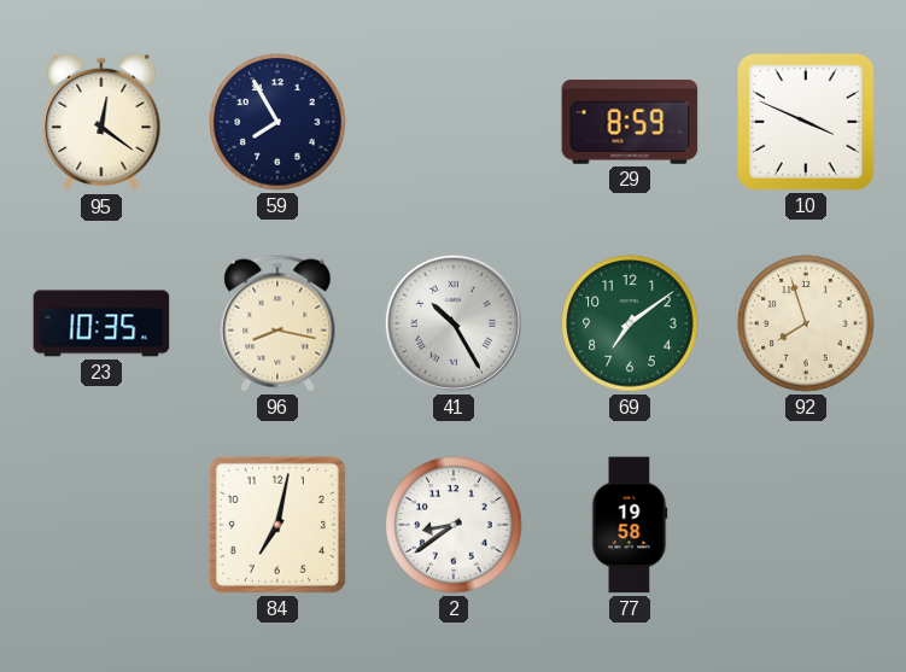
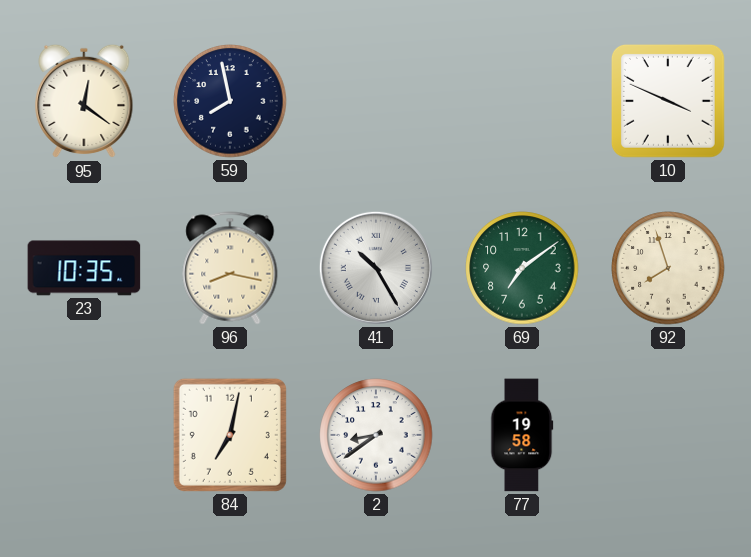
59: 7:55 -> 7:58 (230, 101)
29: 8:59 -> none (630, 123)
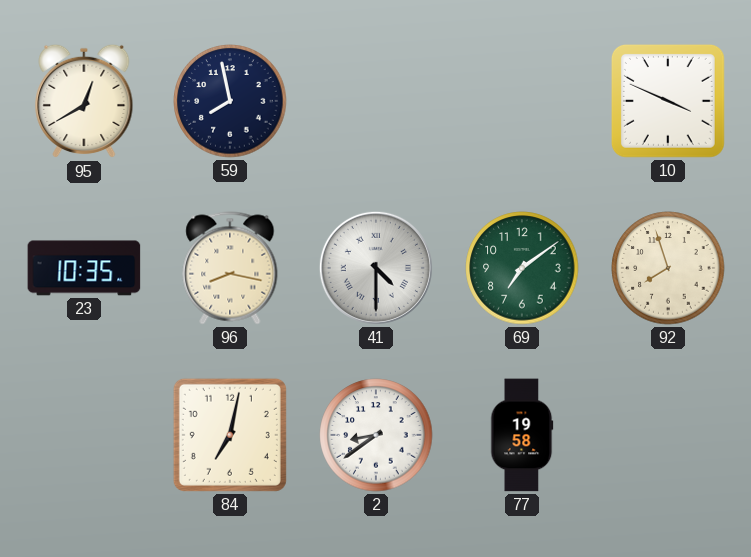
95: 12:21 -> 12:40 (84, 101)
41: 10:25 -> 4:30 (376, 268)
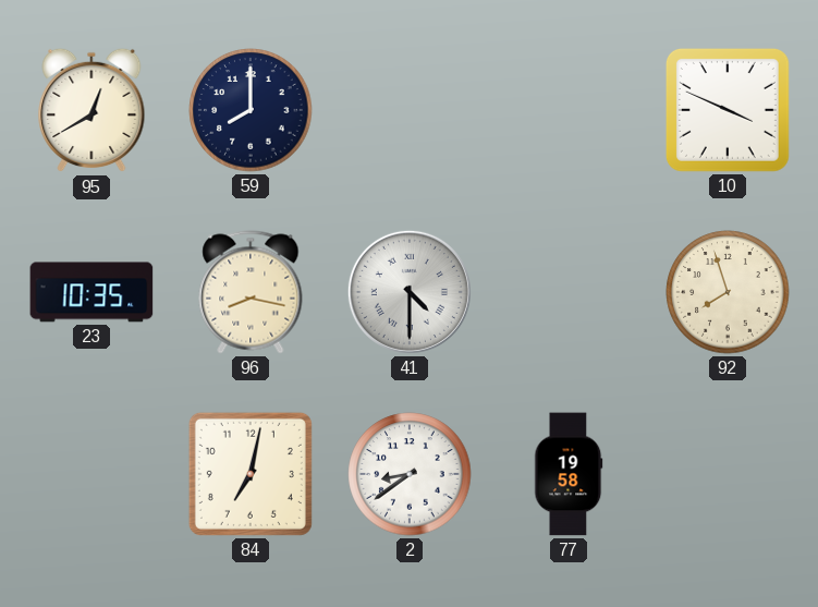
59: 7:58 -> 8:00 (251, 110)
69: 7:09 -> none (522, 268)
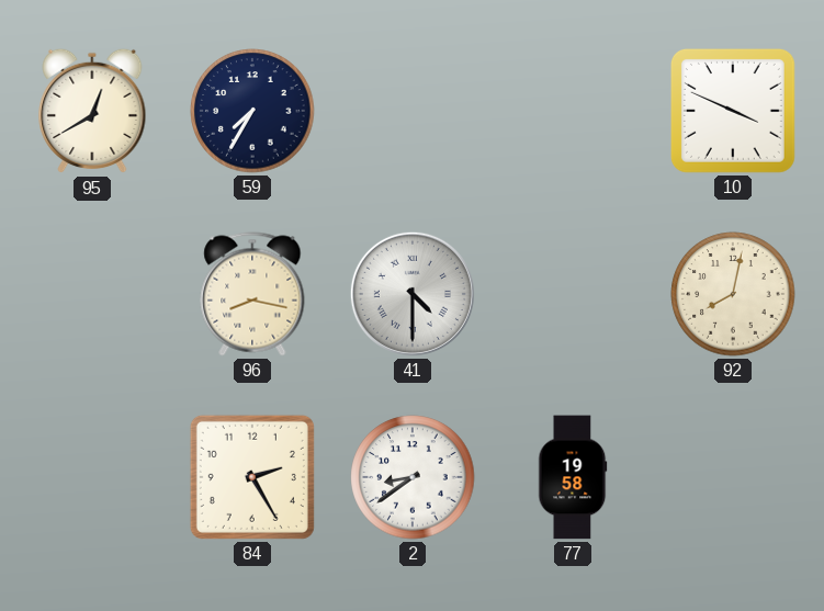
59: 8:00 -> 7:35 (252, 111)
23: 10:35 -> none (91, 292)
92: 7:57 -> 8:02 (733, 294)
84: 7:02 -> 2:25 (252, 477)
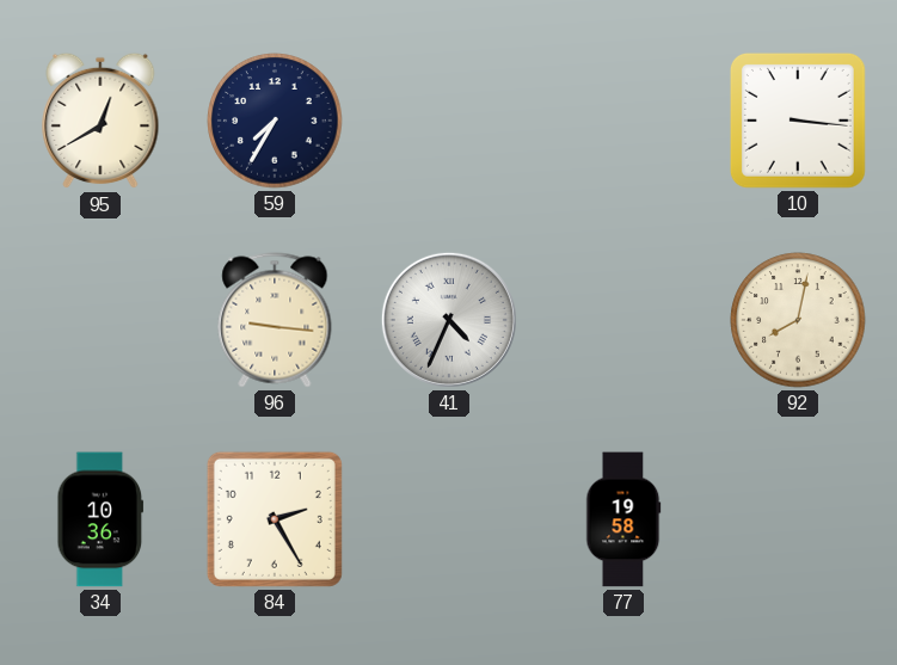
10: 3:49 -> 3:16 (798, 121)
96: 8:17 -> 9:16 (275, 320)
41: 4:30 -> 4:34 (449, 320)
34: none -> 10:36 (100, 519)
2: 8:39 -> none (413, 477)
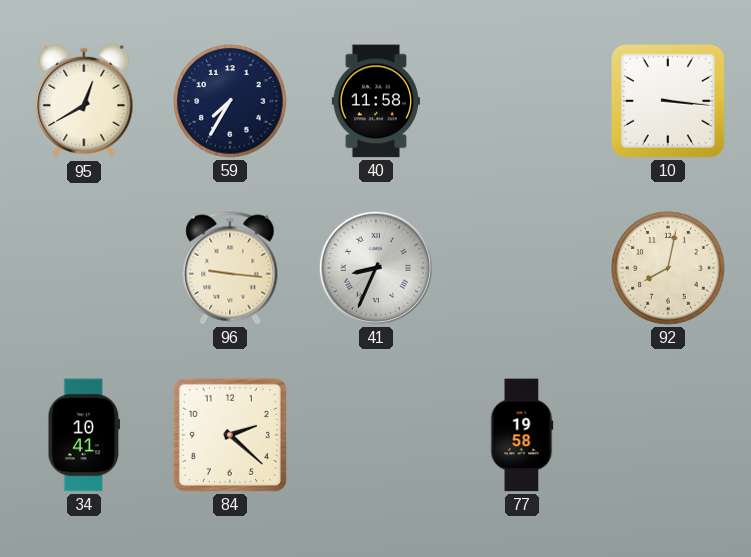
40: none -> 11:58 (375, 101)
41: 4:34 -> 8:34 (376, 268)
34: 10:36 -> 10:41 (84, 435)
84: 2:25 -> 2:22 (230, 435)
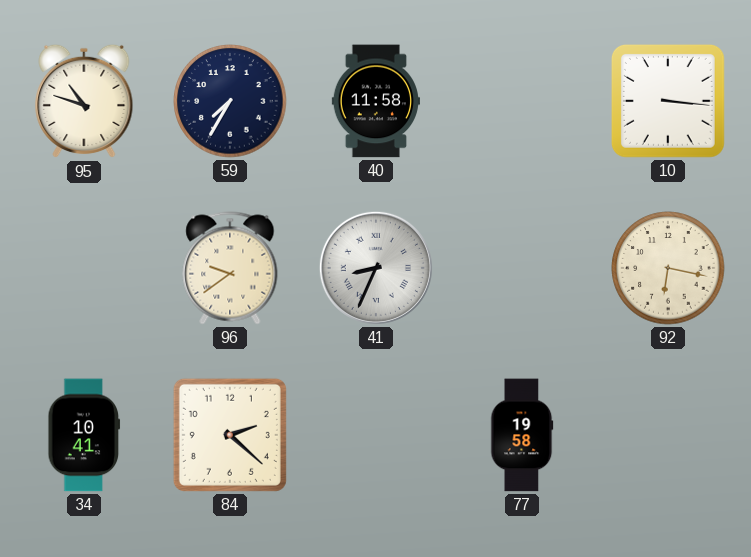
95: 12:40 -> 10:48 (84, 101)
96: 9:16 -> 9:39 (230, 268)
92: 8:02 -> 6:17 (668, 268)
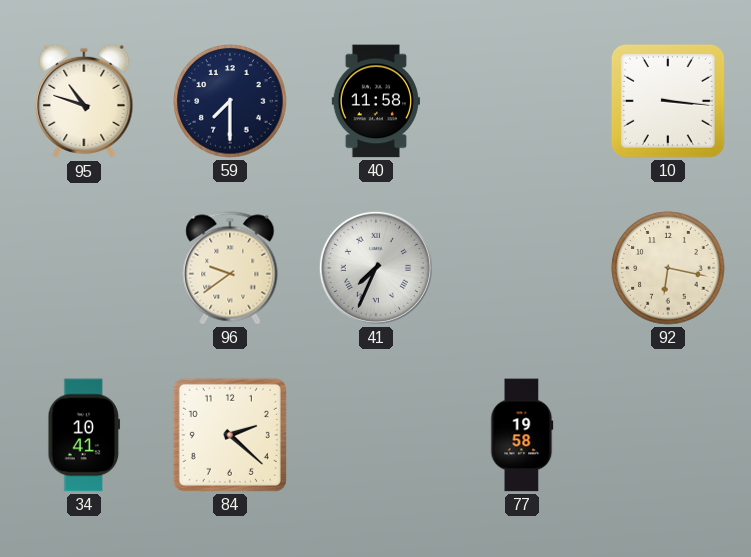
59: 7:35 -> 7:30 (230, 101)
41: 8:34 -> 7:34 (376, 268)
